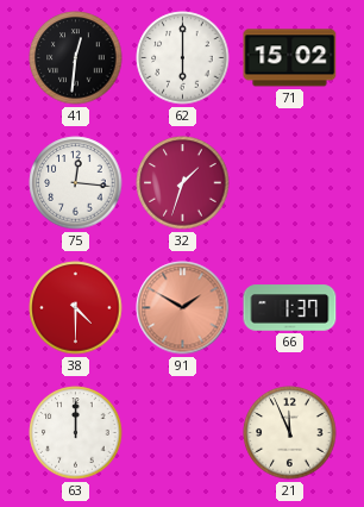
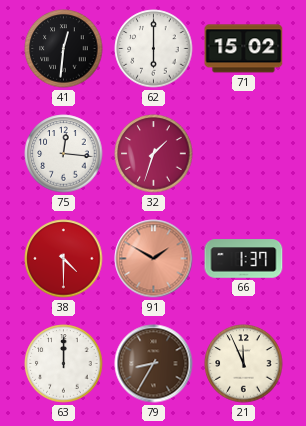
79: none -> 8:35 (154, 364)
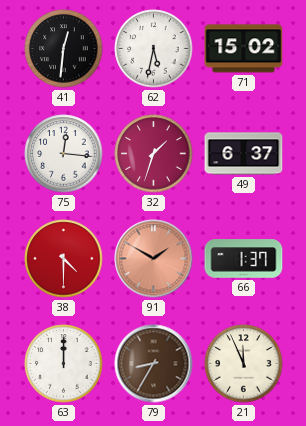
62: 6:00 -> 5:32 (154, 49)
49: none -> 6:37 (244, 154)
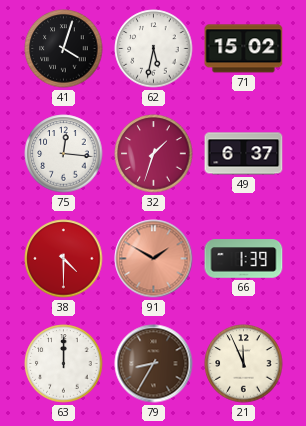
41: 12:31 -> 4:03 (64, 49)
66: 1:37 -> 1:39 (244, 259)
